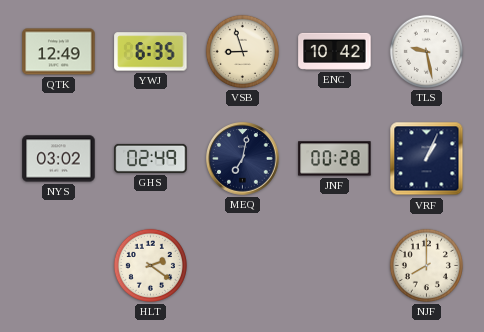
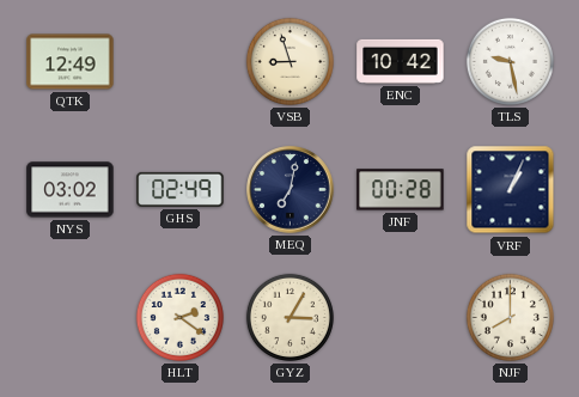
YWJ: 6:35 -> none (151, 52)
GYZ: none -> 3:05 (289, 317)
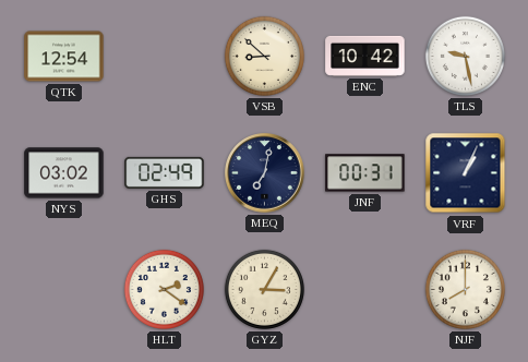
QTK: 12:49 -> 12:54 (64, 57)
VSB: 8:57 -> 8:52 (264, 56)
JNF: 00:28 -> 00:31 (365, 173)
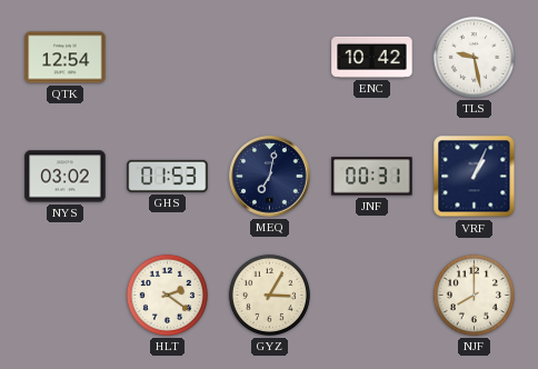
VSB: 8:52 -> none (264, 56)
GHS: 02:49 -> 01:53 (168, 176)
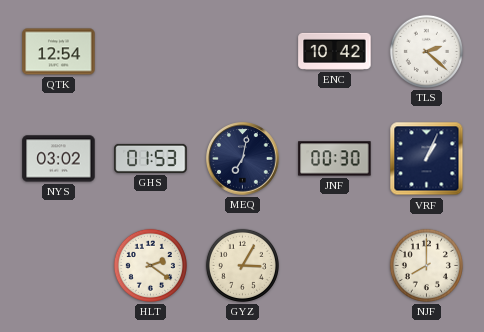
TLS: 9:28 -> 2:22 (426, 51)
JNF: 00:31 -> 00:30 (335, 159)
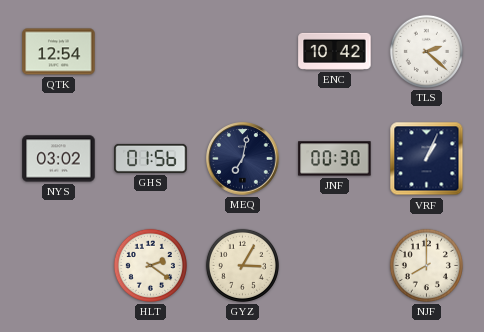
GHS: 01:53 -> 01:56 (151, 158)
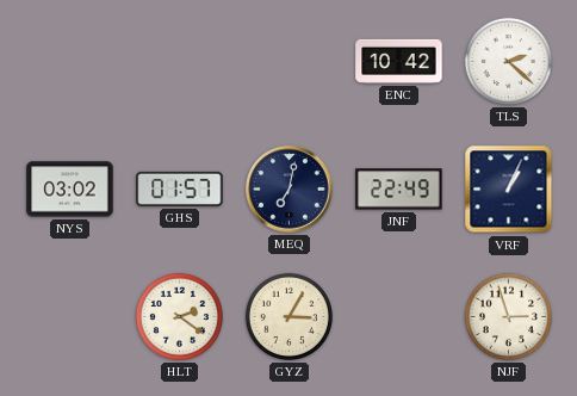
QTK: 12:54 -> none (59, 52)
GHS: 01:56 -> 01:57 (180, 188)
JNF: 00:30 -> 22:49 (399, 190)
NJF: 8:00 -> 2:57 (508, 316)
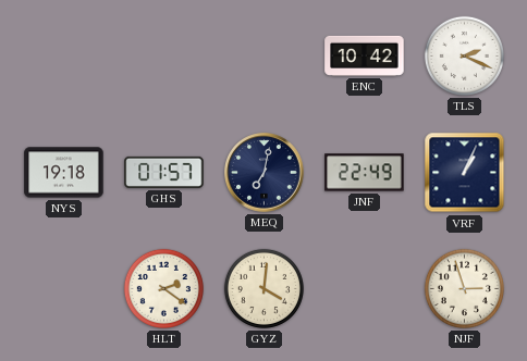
TLS: 2:22 -> 2:19 (464, 55)
NYS: 03:02 -> 19:18 (64, 173)
GYZ: 3:05 -> 4:01 (263, 288)
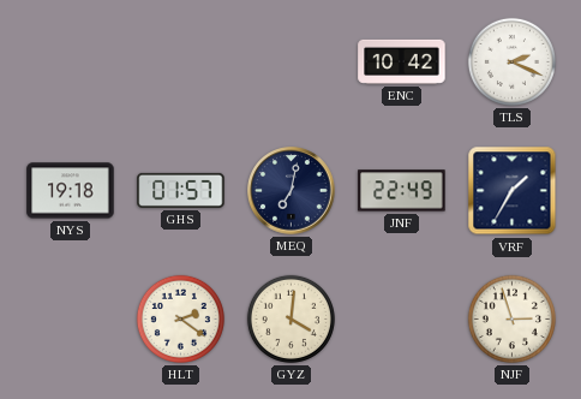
VRF: 1:04 -> 1:35 (513, 191)
